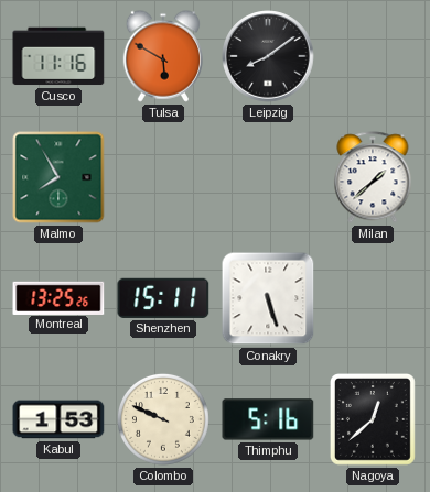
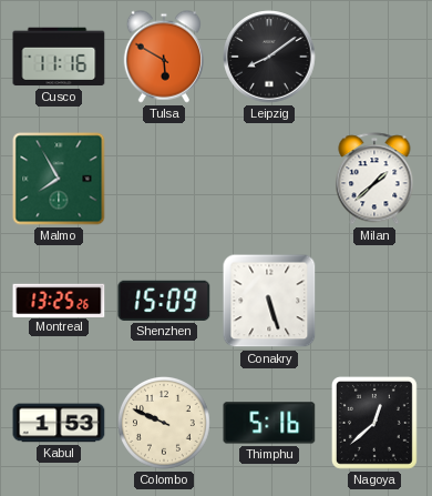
Shenzhen: 15:11 -> 15:09 (164, 301)
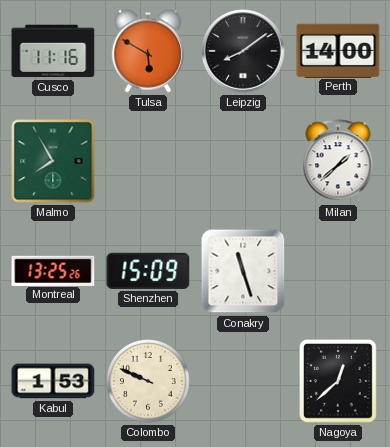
Perth: none -> 14:00 (338, 50)
Conakry: 5:27 -> 11:27 (243, 271)
Thimphu: 5:16 -> none (269, 423)
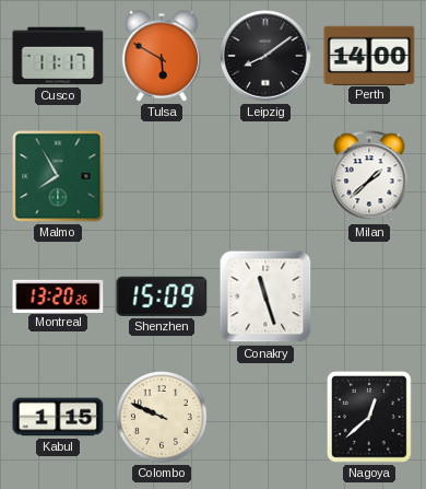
Cusco: 11:16 -> 11:17 (58, 56)
Montreal: 13:25 -> 13:20 (58, 295)
Kabul: 1:53 -> 1:15 (58, 417)
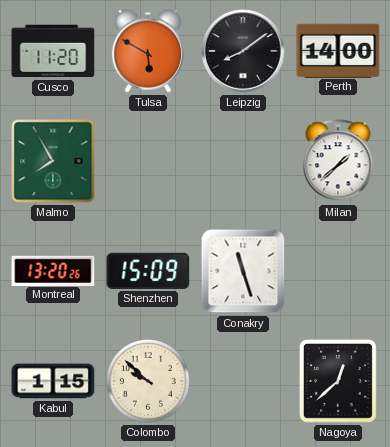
Cusco: 11:17 -> 11:20 (53, 51)
Colombo: 9:49 -> 9:52 (149, 382)
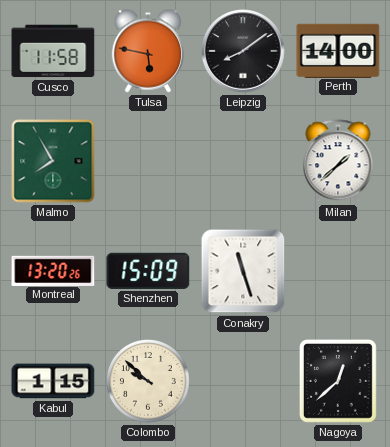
Cusco: 11:20 -> 11:58 (53, 51)
Tulsa: 5:50 -> 5:47 (147, 51)
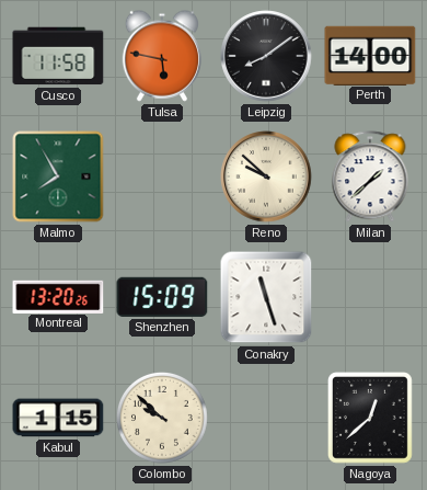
Reno: none -> 9:52 (266, 176)
